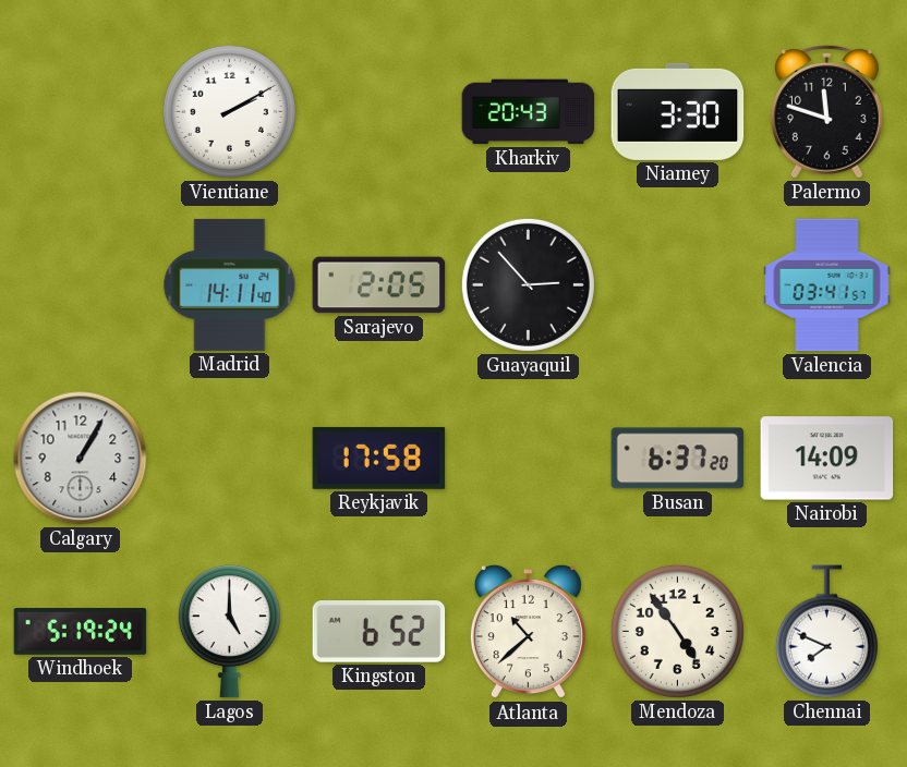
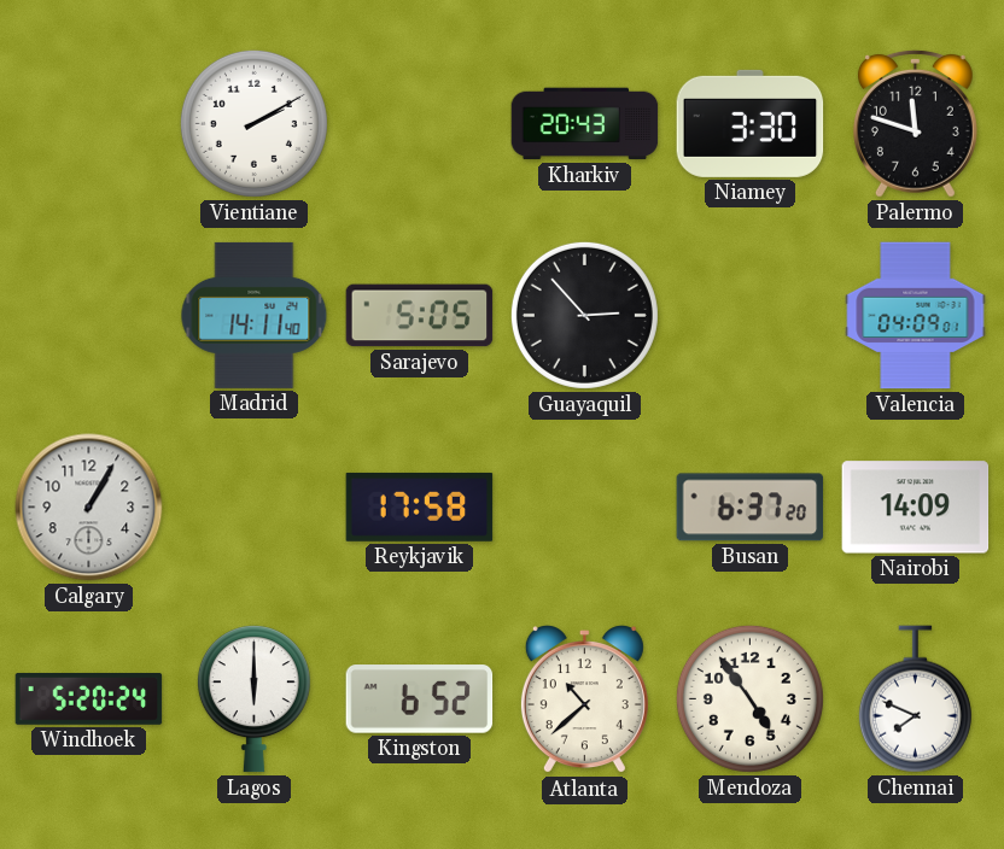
Sarajevo: 2:05 -> 5:05 (420, 316)
Valencia: 03:41 -> 04:09 (916, 316)
Windhoek: 5:19 -> 5:20 (89, 699)
Lagos: 5:00 -> 6:00 (253, 699)
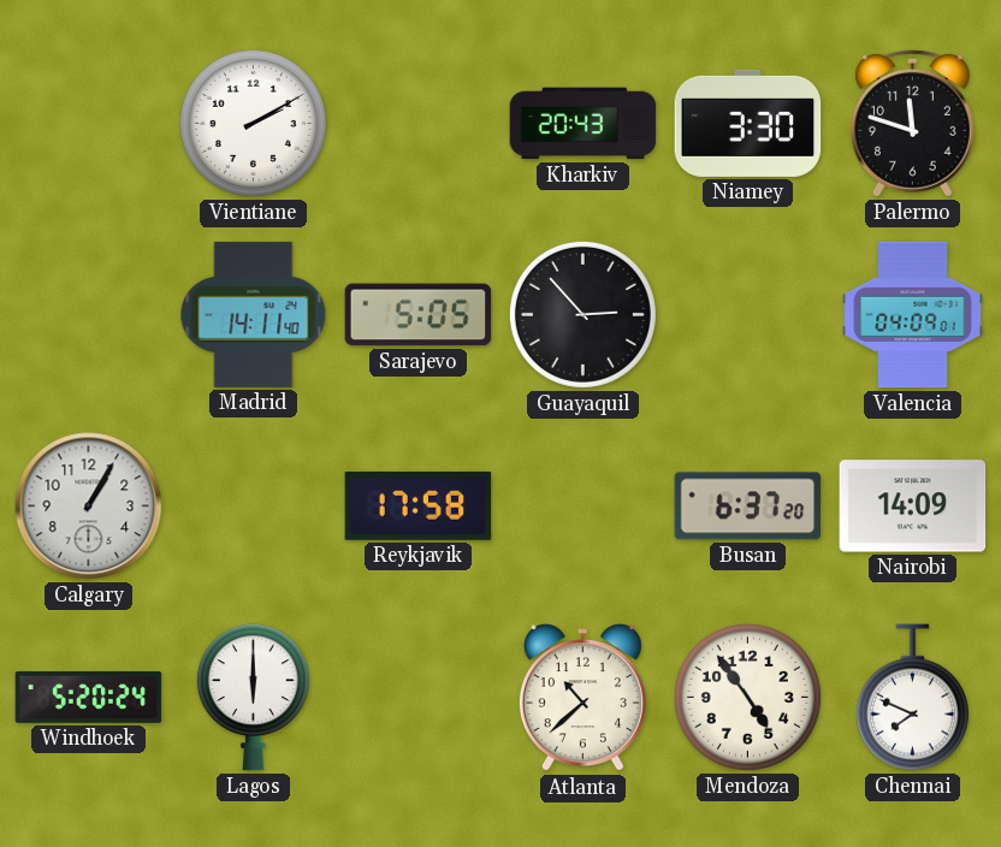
Kingston: 6:52 -> none (420, 699)
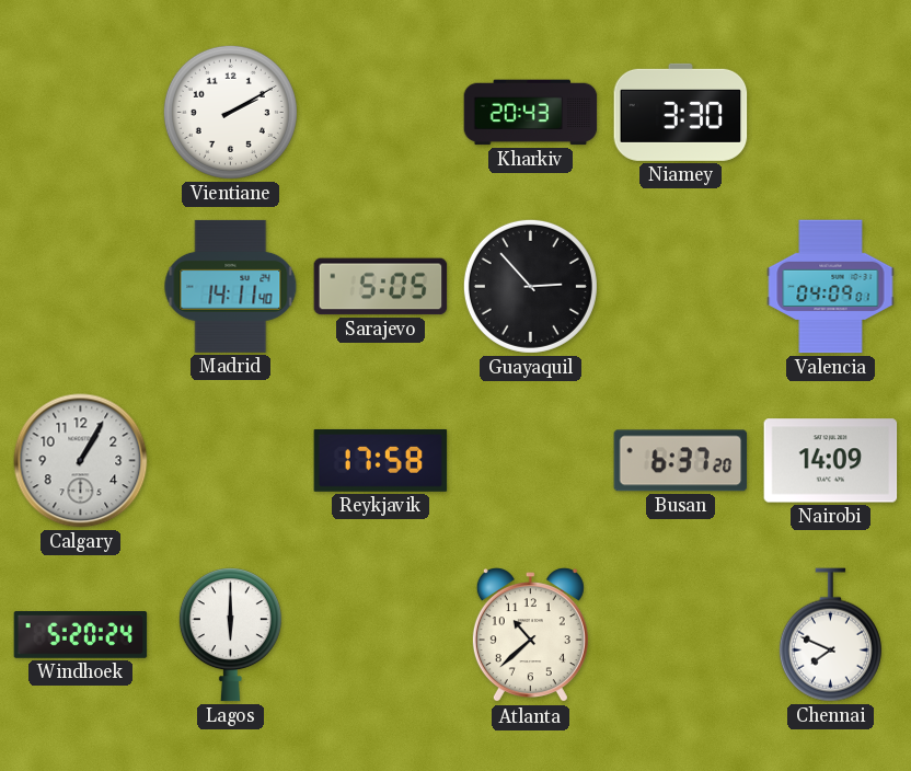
Palermo: 11:48 -> none (912, 123)
Mendoza: 4:54 -> none (747, 697)
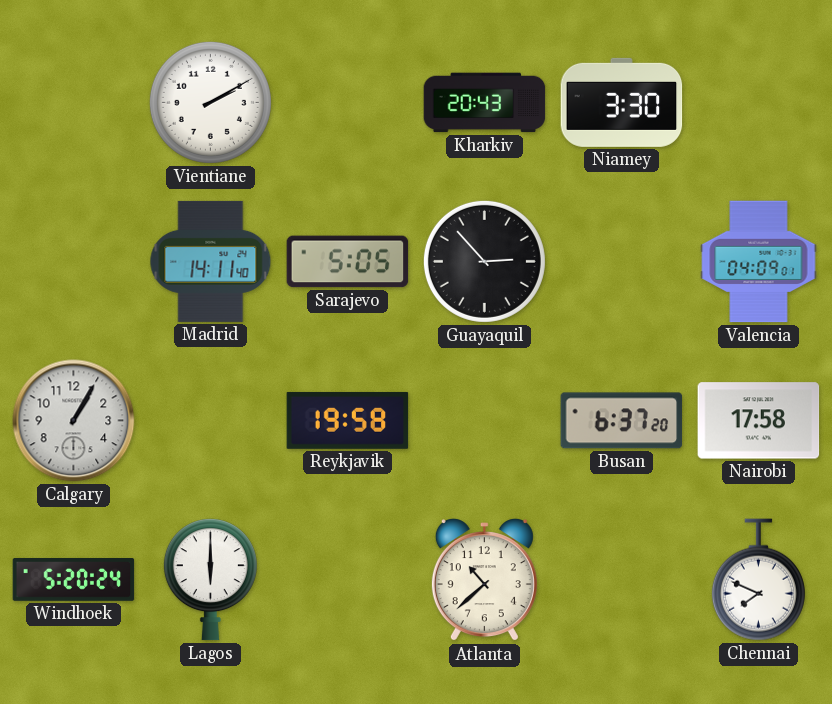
Reykjavik: 17:58 -> 19:58 (348, 420)
Nairobi: 14:09 -> 17:58 (759, 421)
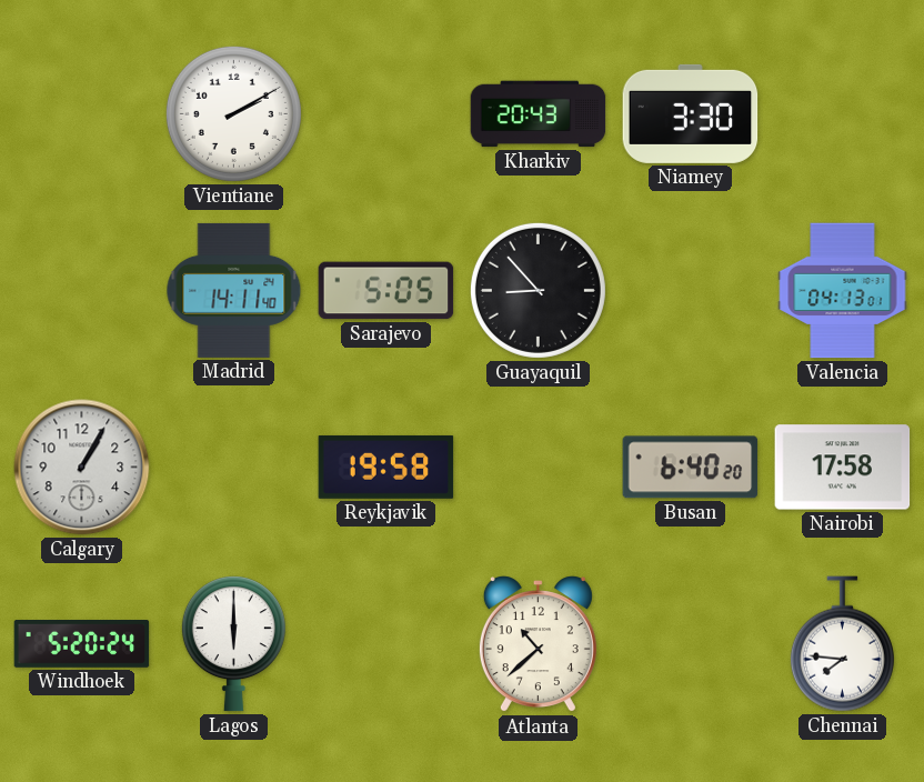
Guayaquil: 2:53 -> 8:53 (538, 290)
Valencia: 04:09 -> 04:13 (843, 291)
Busan: 6:37 -> 6:40 (691, 468)
Chennai: 7:49 -> 7:46 (842, 644)
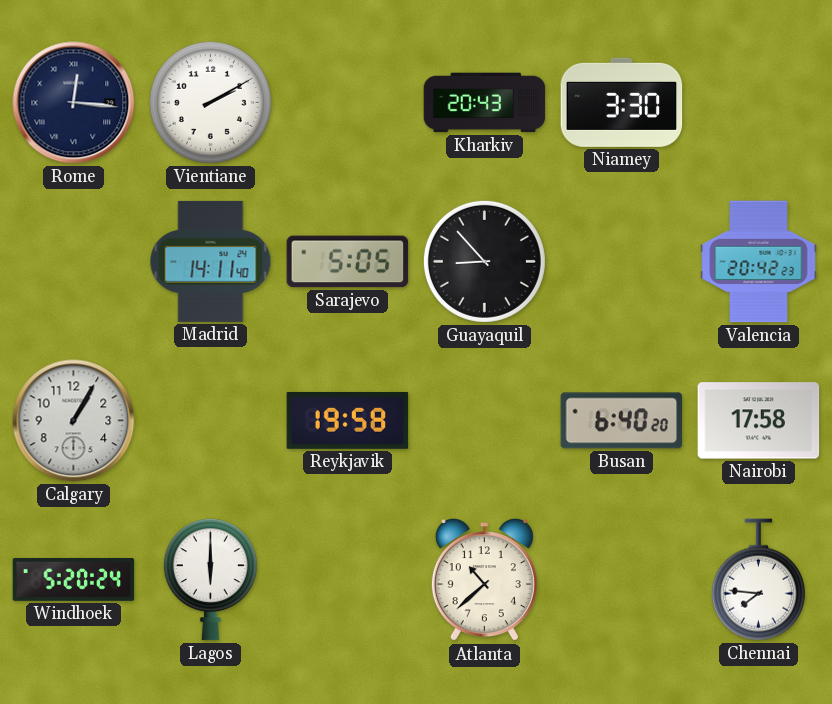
Rome: none -> 12:16 (74, 103)
Valencia: 04:13 -> 20:42 (759, 262)
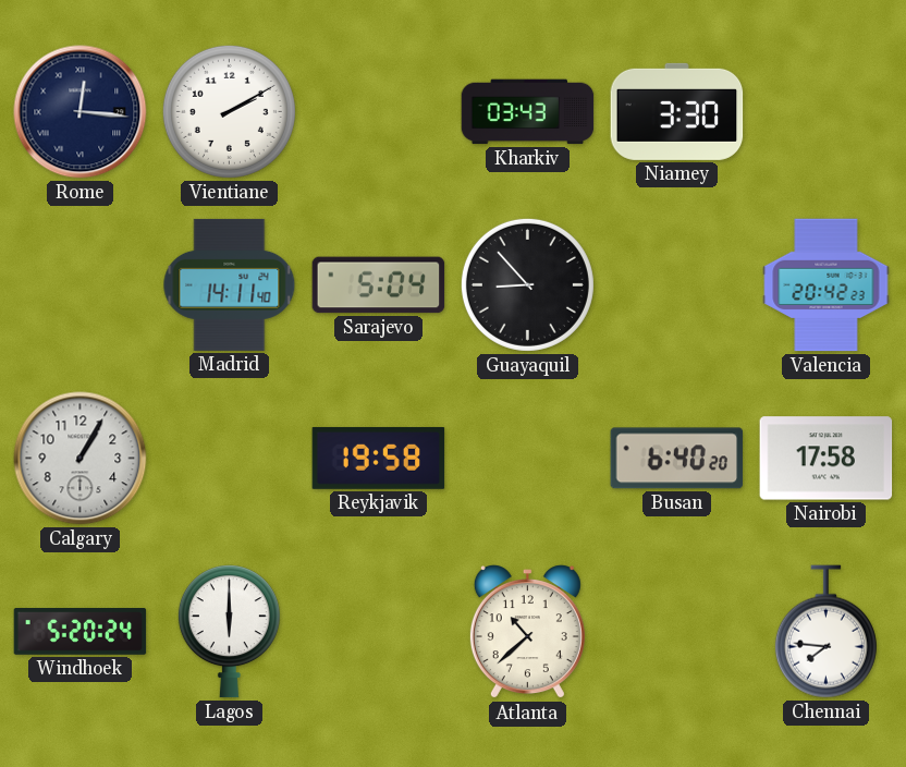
Kharkiv: 20:43 -> 03:43 (528, 112)
Sarajevo: 5:05 -> 5:04 (379, 285)
